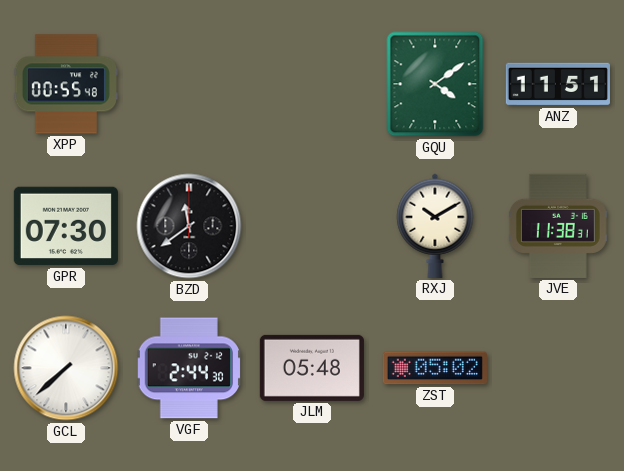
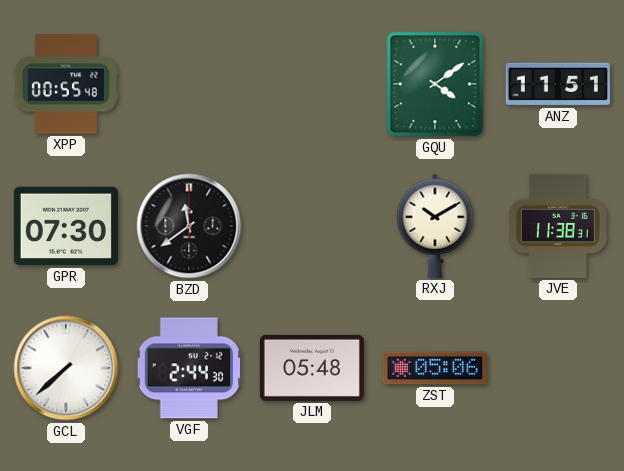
ZST: 05:02 -> 05:06 (435, 368)
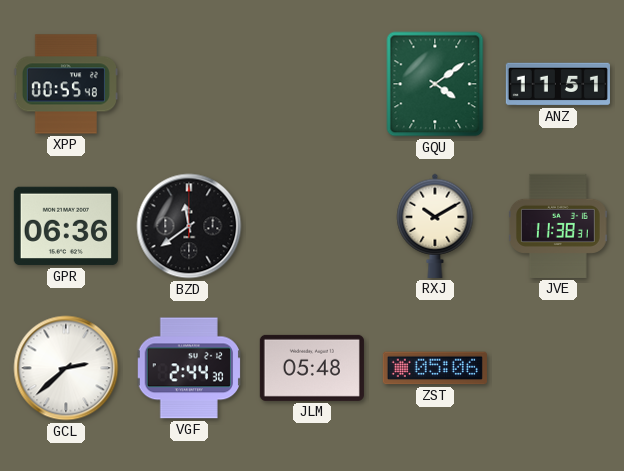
GPR: 07:30 -> 06:36 (66, 226)
GCL: 7:38 -> 2:38 (66, 368)
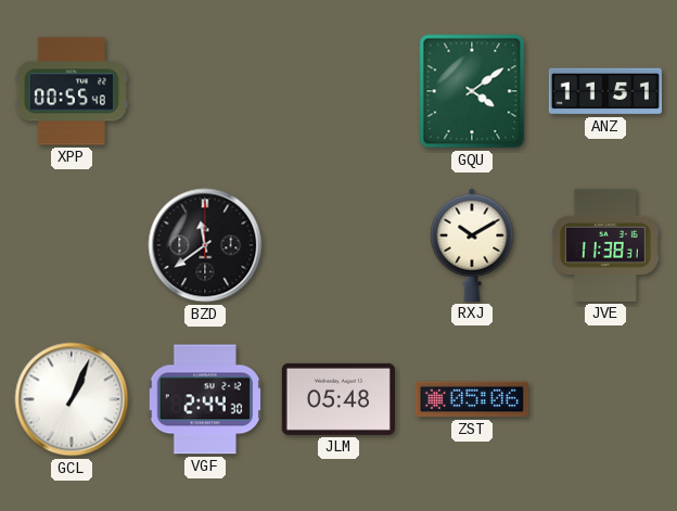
GPR: 06:36 -> none (66, 226)
GCL: 2:38 -> 1:04 (72, 399)
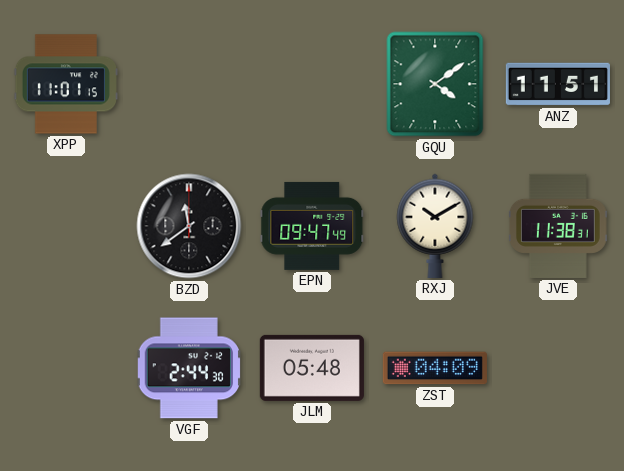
XPP: 00:55 -> 11:01 (66, 84)
EPN: none -> 09:47 (312, 226)
GCL: 1:04 -> none (72, 399)
ZST: 05:06 -> 04:09 (435, 368)
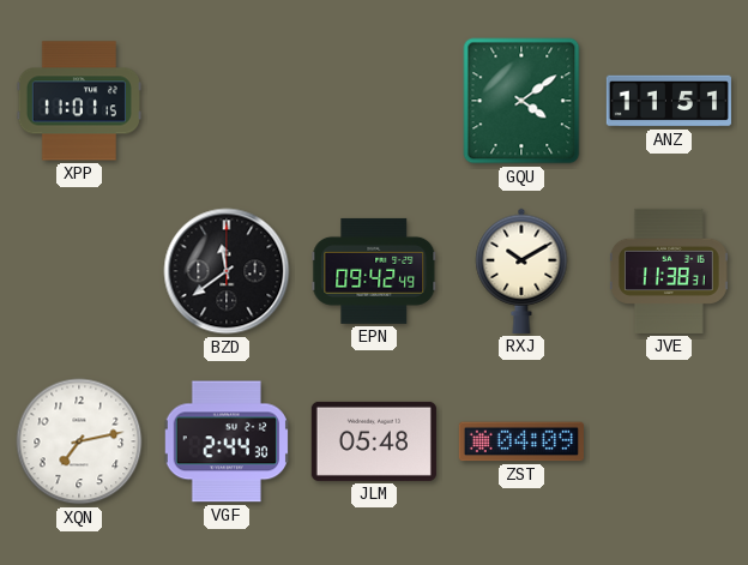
EPN: 09:47 -> 09:42 (374, 271)
XQN: none -> 7:13 (79, 441)
